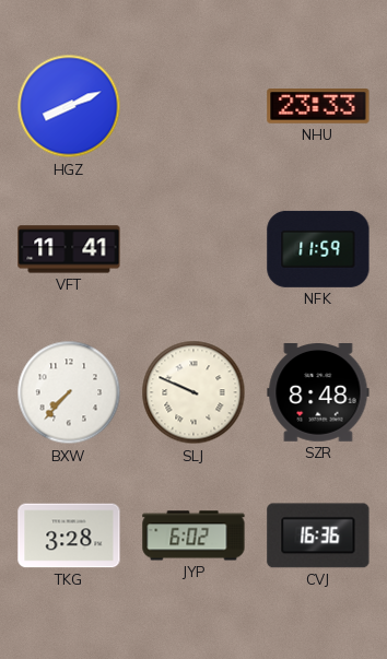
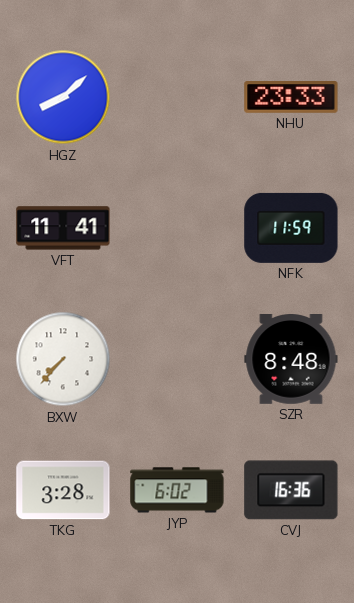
HGZ: 8:11 -> 8:08 (63, 97)
SLJ: 9:49 -> none (193, 392)
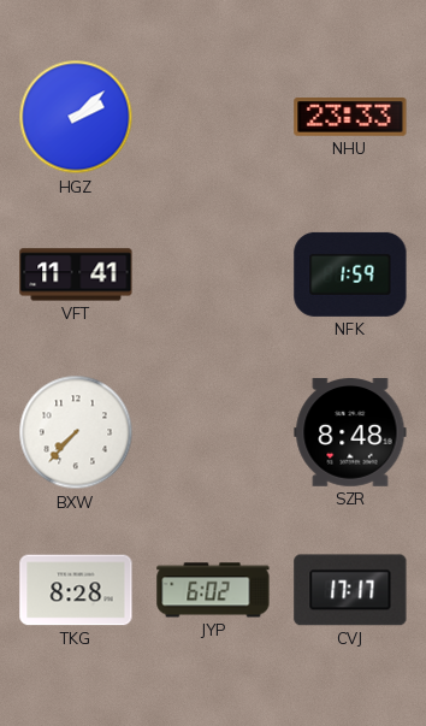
HGZ: 8:08 -> 2:08 (76, 117)
NFK: 11:59 -> 1:59 (350, 275)
TKG: 3:28 -> 8:28 (76, 590)
CVJ: 16:36 -> 17:17 (350, 590)
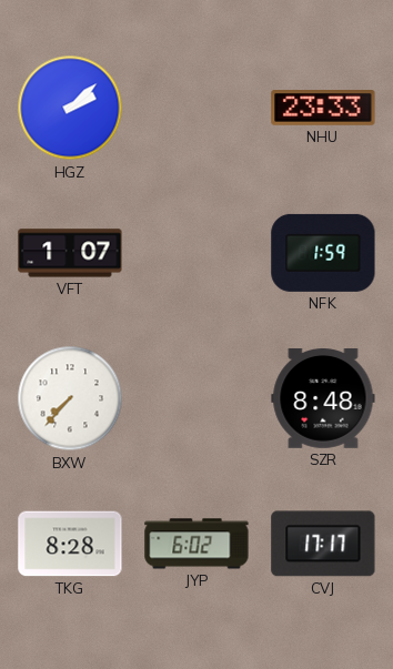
VFT: 11:41 -> 1:07 (70, 253)
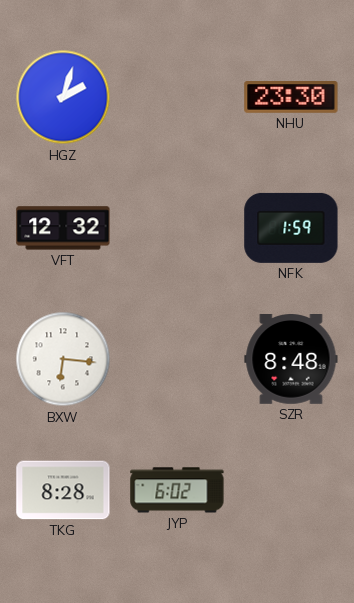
HGZ: 2:08 -> 2:03 (63, 97)
NHU: 23:33 -> 23:30 (291, 97)
VFT: 1:07 -> 12:32 (63, 228)
BXW: 7:37 -> 6:16 (63, 359)
CVJ: 17:17 -> none (323, 544)
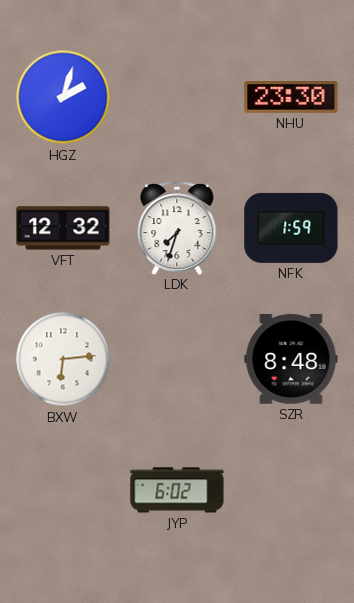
LDK: none -> 7:33 (177, 228)
BXW: 6:16 -> 6:14 (63, 359)
TKG: 8:28 -> none (63, 490)
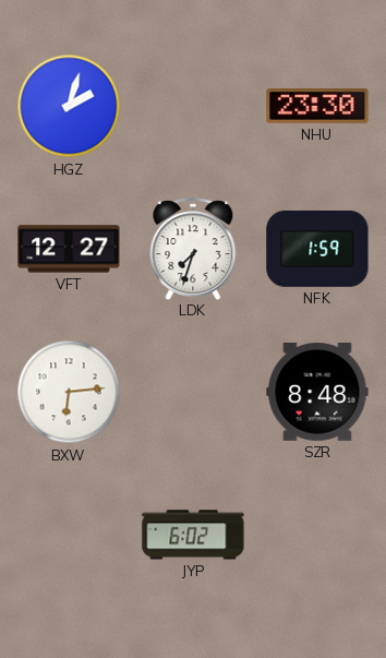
VFT: 12:32 -> 12:27 (69, 249)
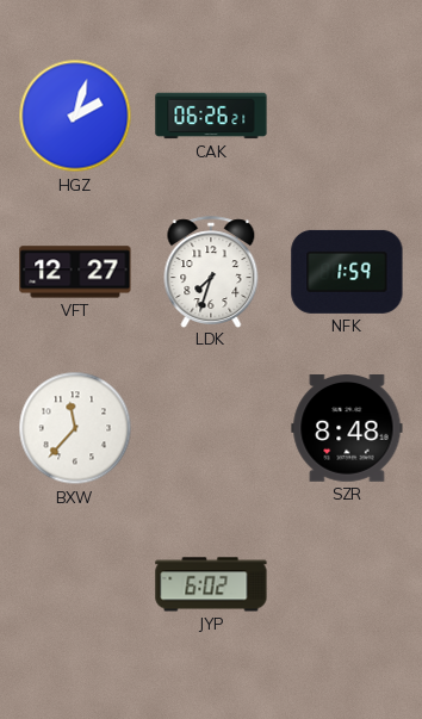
CAK: none -> 06:26 (211, 116)
NHU: 23:30 -> none (317, 106)
BXW: 6:14 -> 11:37 (75, 428)
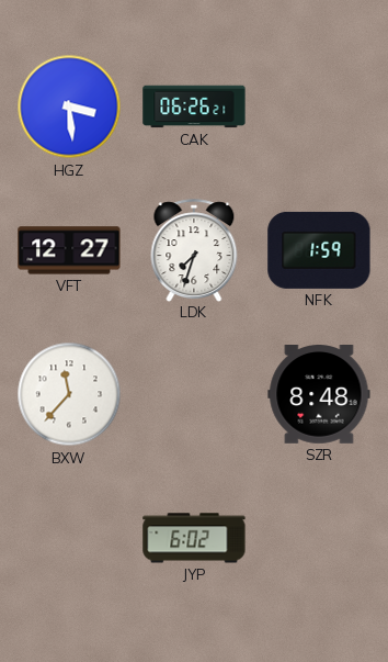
HGZ: 2:03 -> 3:29 (69, 106)
